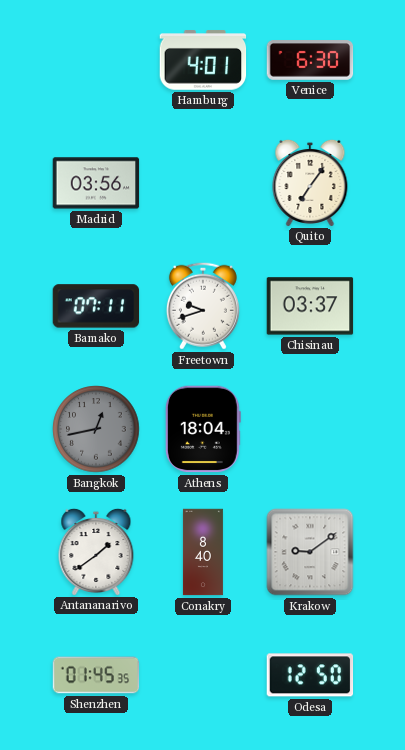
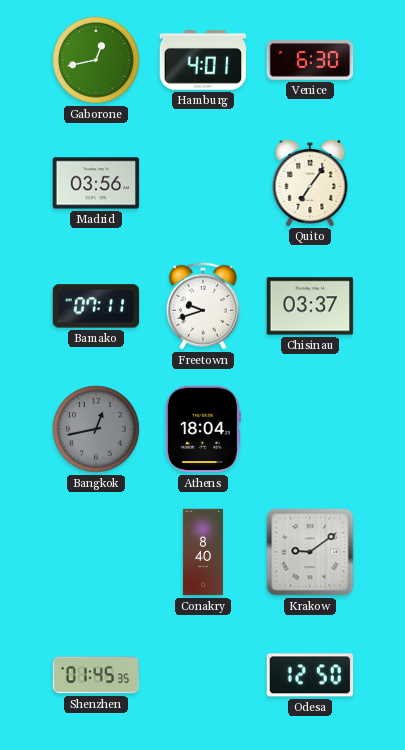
Gaborone: none -> 12:43 (96, 60)
Antananarivo: 1:39 -> none (96, 551)
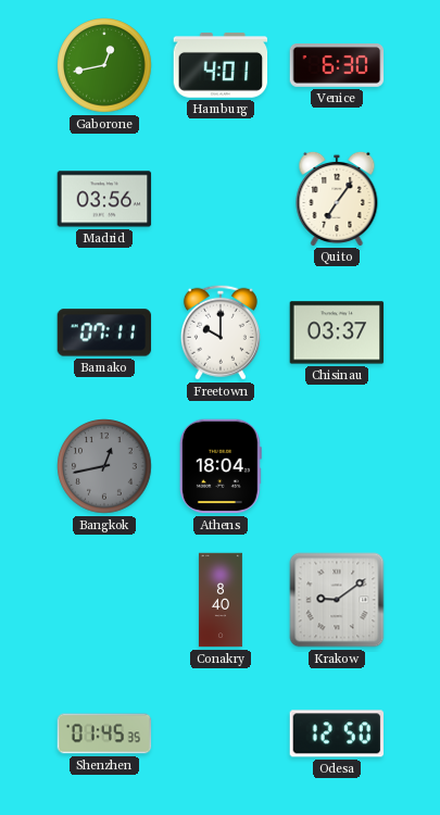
Freetown: 9:42 -> 10:00 (221, 333)
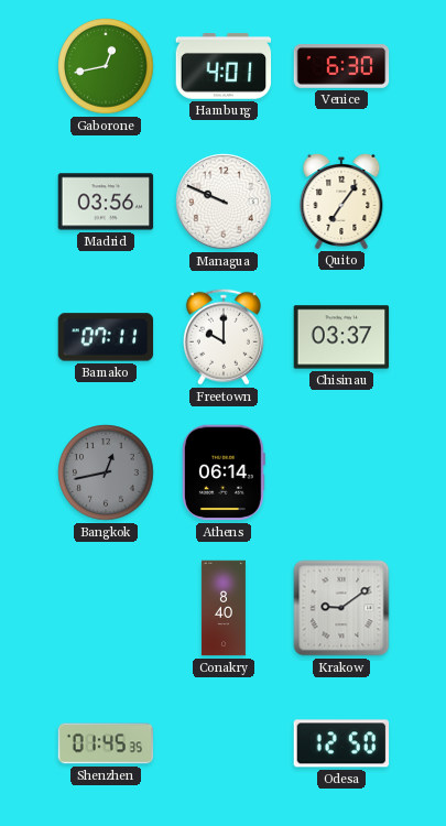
Managua: none -> 9:49 (224, 202)
Athens: 18:04 -> 06:14 (224, 472)
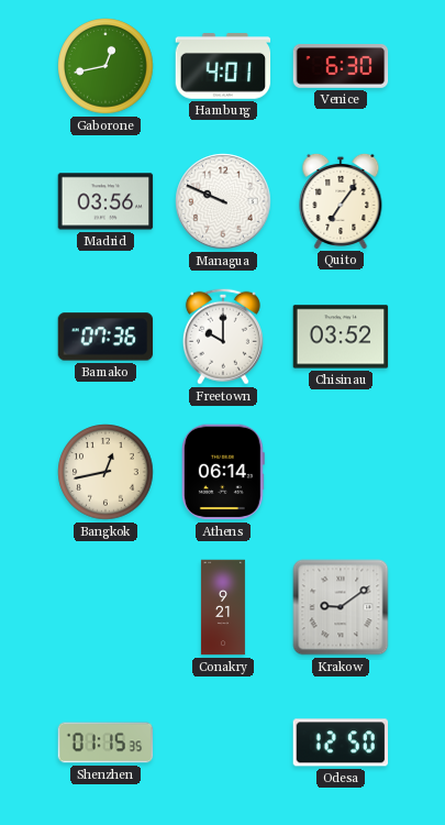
Bamako: 07:11 -> 07:36 (105, 337)
Chisinau: 03:37 -> 03:52 (341, 337)
Bangkok dial: grey -> cream (105, 472)
Conakry: 8:40 -> 9:21 (223, 607)
Shenzhen: 01:45 -> 01:15 (105, 743)
